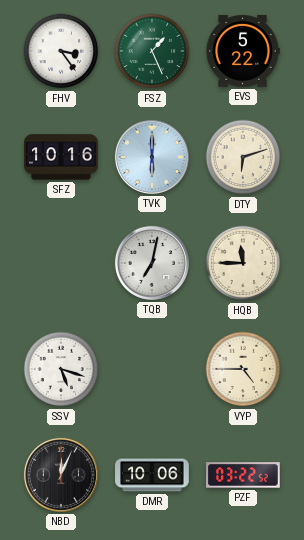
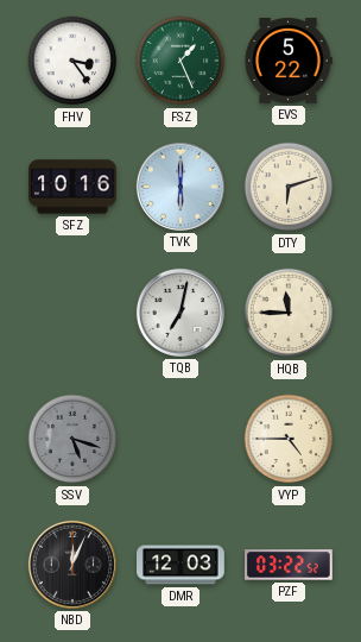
SSV dial: white -> grey (72, 439)
DMR: 10:06 -> 12:03 (180, 565)
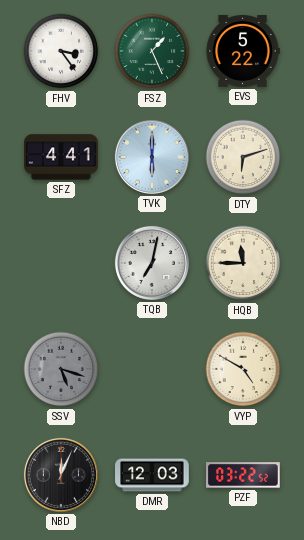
SFZ: 10:16 -> 4:41 (61, 157)
VYP: 4:45 -> 4:50 (243, 369)
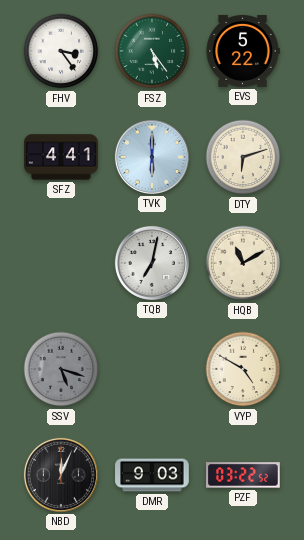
FSZ: 1:26 -> 5:24 (152, 51)
HQB: 11:45 -> 11:10 (243, 263)
DMR: 12:03 -> 9:03 (152, 475)
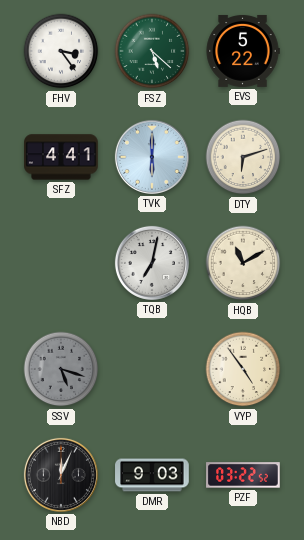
FSZ: 5:24 -> 5:22 (152, 51)
VYP: 4:50 -> 4:54 (243, 369)
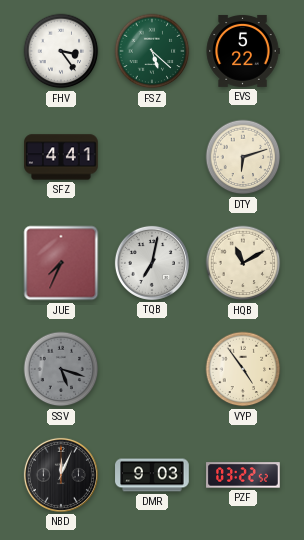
TVK: 6:00 -> none (152, 157)
JUE: none -> 7:34 (61, 263)
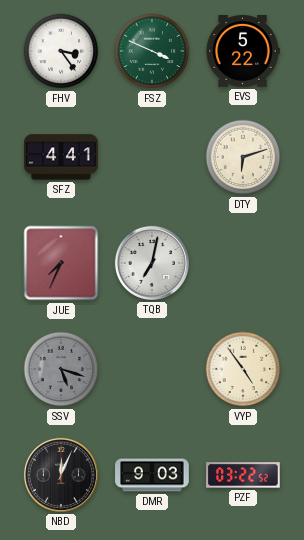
FSZ: 5:22 -> 3:49 (152, 51)
HQB: 11:10 -> none (243, 263)
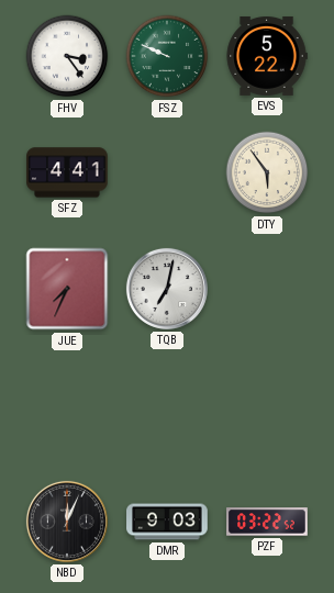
FSZ: 3:49 -> 9:49 (167, 56)
DTY: 6:12 -> 5:54 (267, 172)
SSV: 5:18 -> none (61, 369)
VYP: 4:54 -> none (243, 369)
